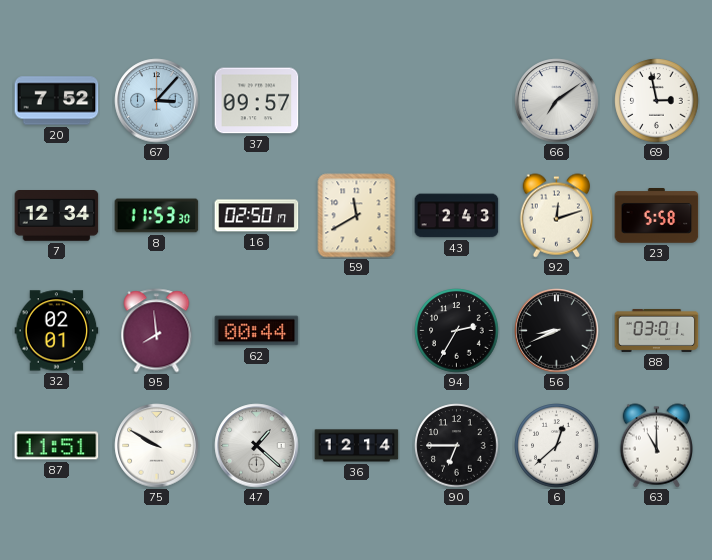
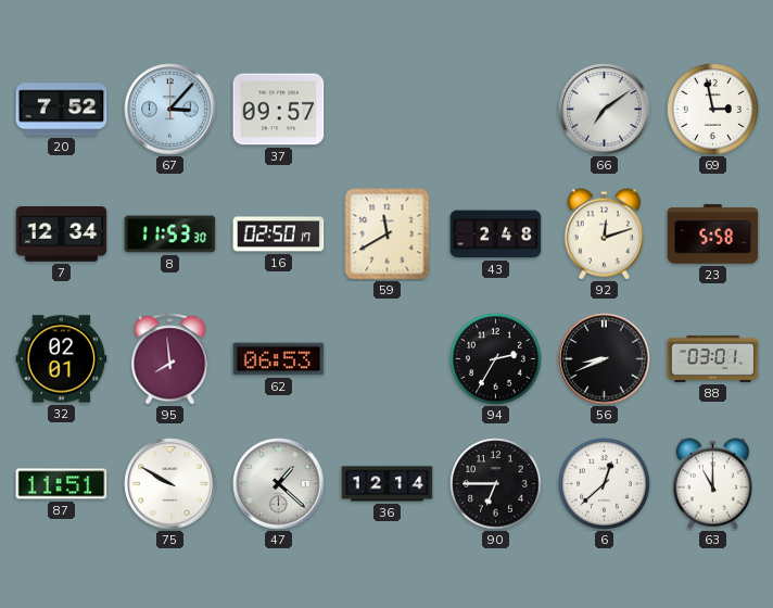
43: 2:43 -> 2:48 (496, 235)
62: 00:44 -> 06:53 (279, 359)
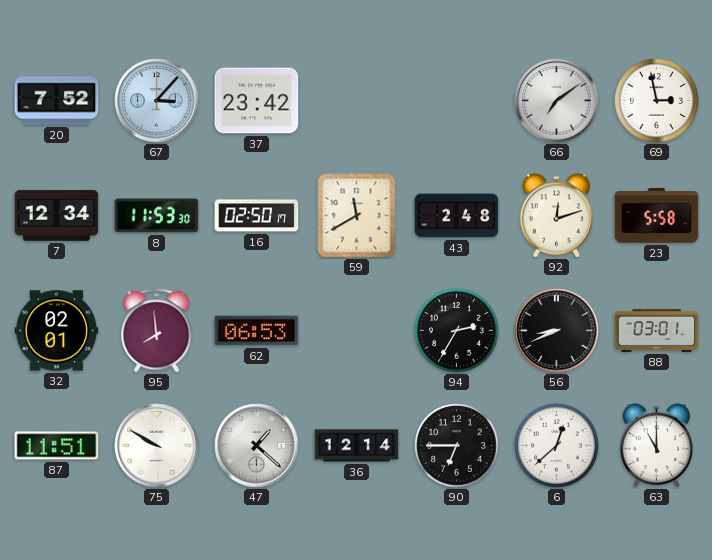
37: 09:57 -> 23:42 (257, 101)
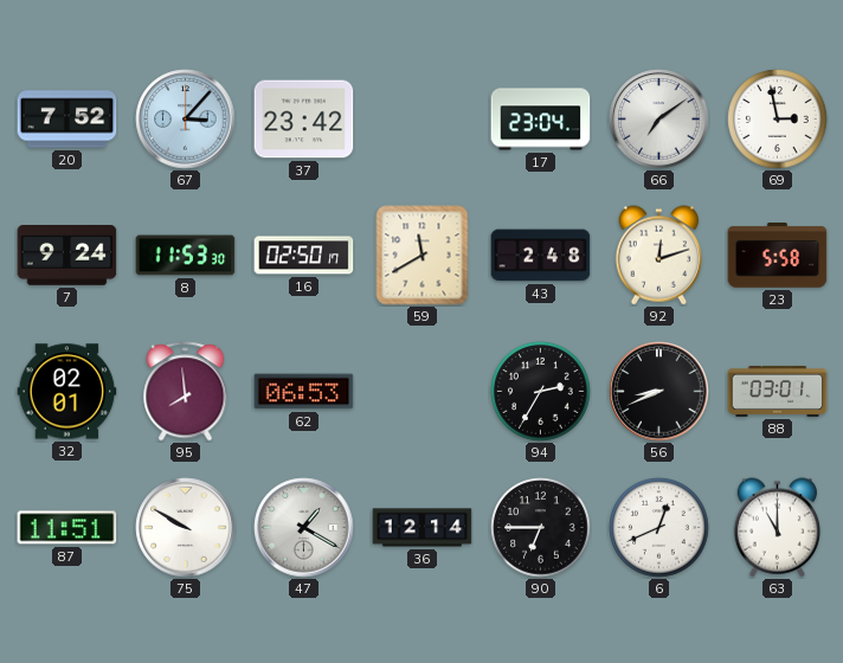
17: none -> 23:04 (541, 120)
7: 12:34 -> 9:24 (67, 256)
47: 1:22 -> 1:20 (304, 528)
6: 12:38 -> 12:41 (659, 528)
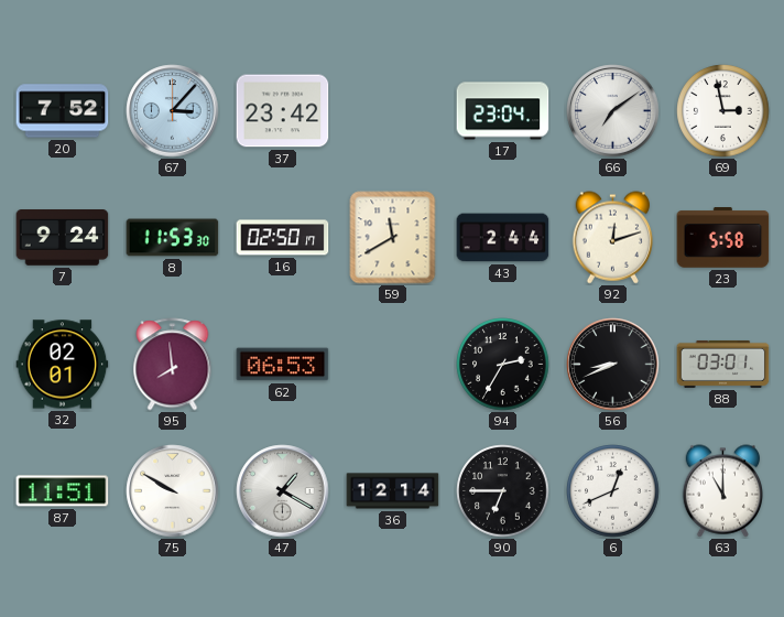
43: 2:48 -> 2:44 (503, 238)
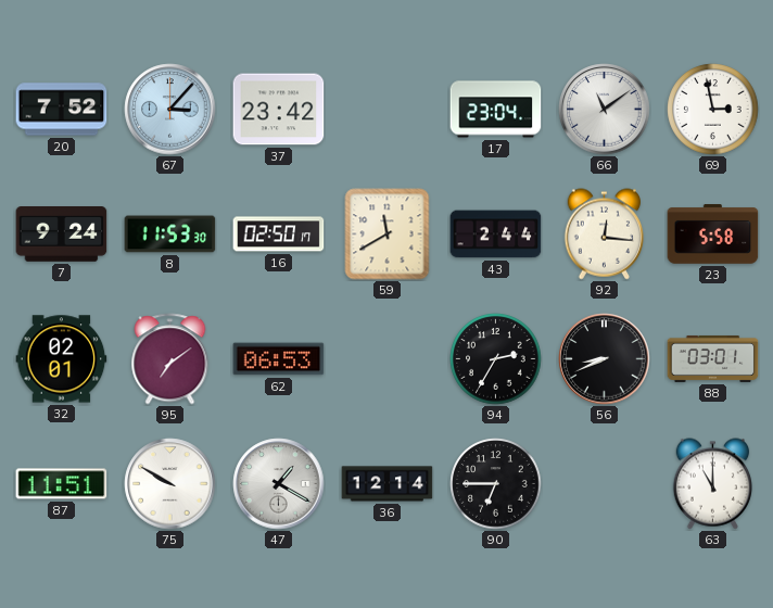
66: 7:09 -> 11:09 (605, 110)
92: 12:12 -> 12:16 (604, 235)
95: 7:59 -> 7:09 (170, 359)
6: 12:41 -> none (613, 491)
